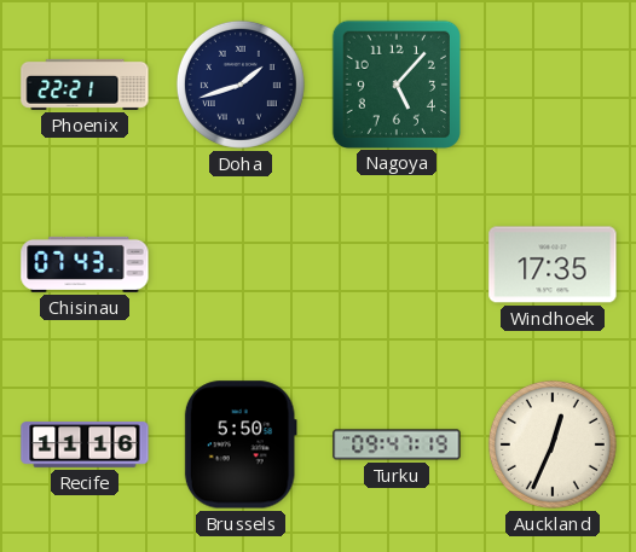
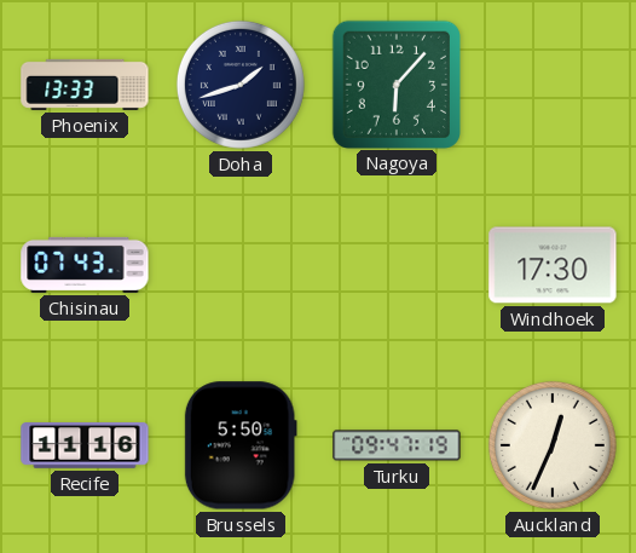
Phoenix: 22:21 -> 13:33 (85, 85)
Nagoya: 5:07 -> 6:07 (395, 83)
Windhoek: 17:35 -> 17:30 (553, 265)
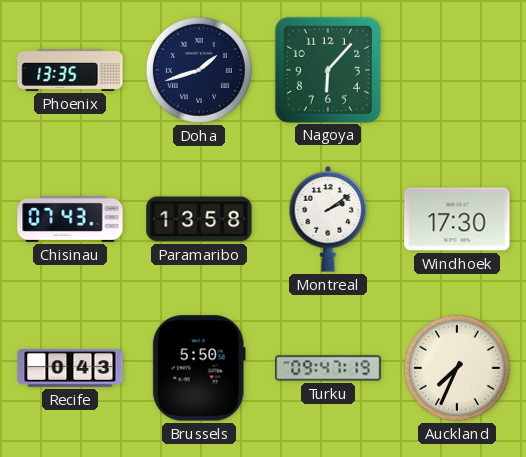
Phoenix: 13:33 -> 13:35 (70, 70)
Paramaribo: none -> 13:58 (199, 219)
Montreal: none -> 2:09 (328, 219)
Recife: 11:16 -> 0:43 (70, 368)
Auckland: 12:34 -> 7:34 (457, 368)
